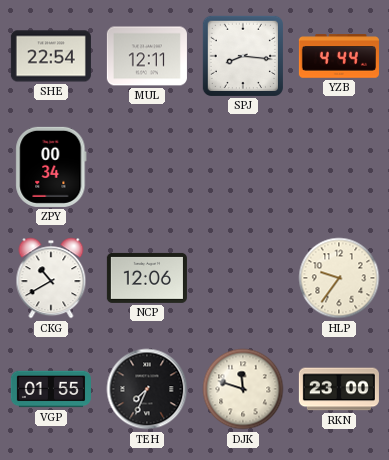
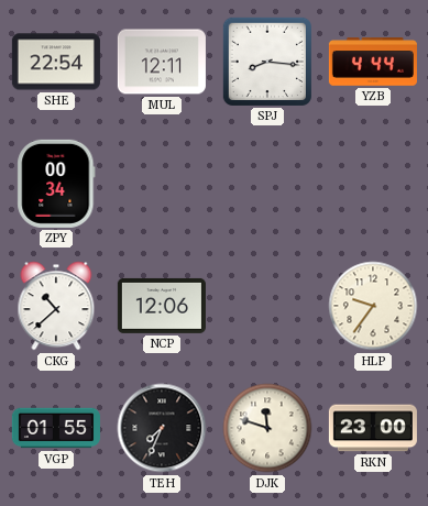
CKG: 10:40 -> 10:38 (56, 306)
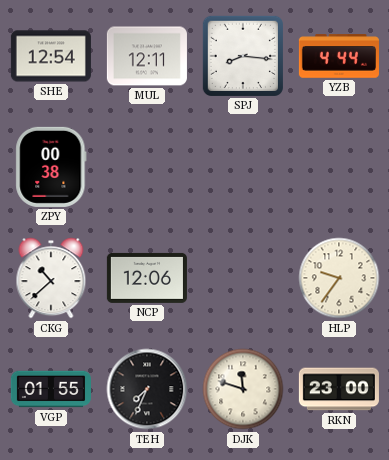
SHE: 22:54 -> 12:54 (51, 56)
ZPY: 00:34 -> 00:38 (51, 167)
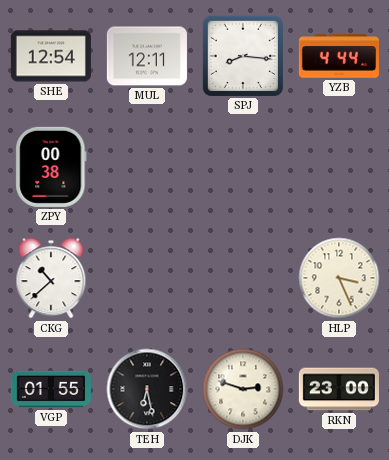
NCP: 12:06 -> none (147, 278)
HLP: 9:36 -> 3:26 (339, 278)
TEH: 7:34 -> 6:28 (147, 389)
DJK: 11:48 -> 2:48 (243, 389)
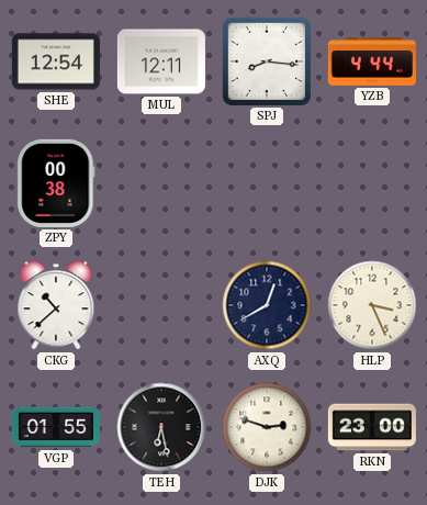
AXQ: none -> 12:40 (267, 305)
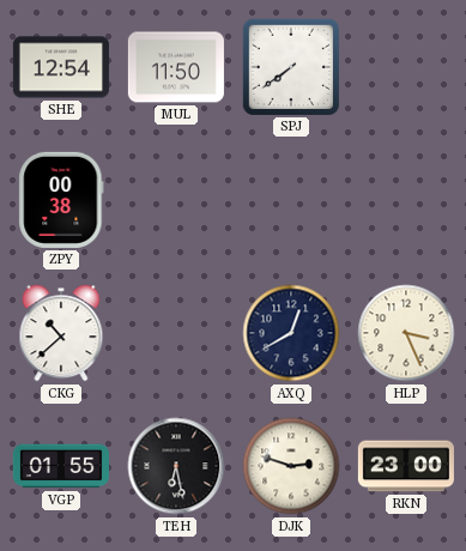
MUL: 12:11 -> 11:50 (176, 67)
SPJ: 8:16 -> 7:39 (291, 67)
YZB: 4:44 -> none (372, 61)
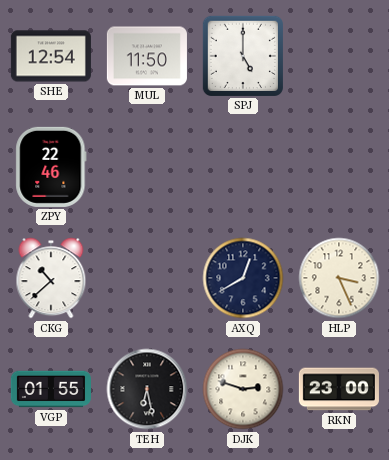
SPJ: 7:39 -> 5:00 (243, 56)
ZPY: 00:38 -> 22:46 (51, 167)
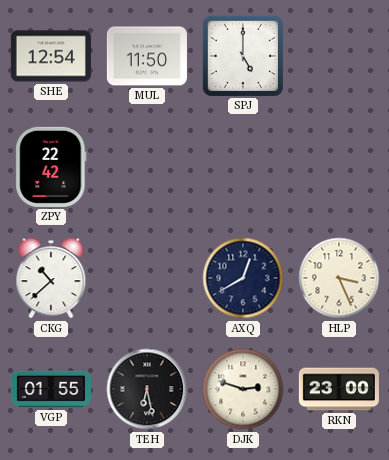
ZPY: 22:46 -> 22:42 (51, 167)
